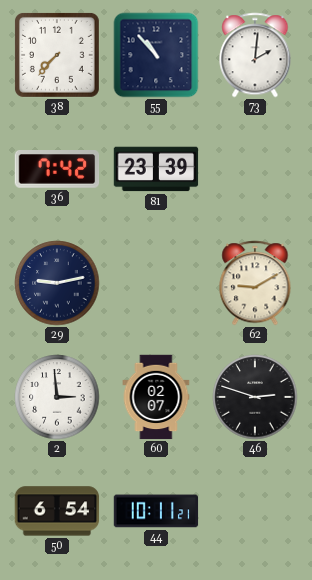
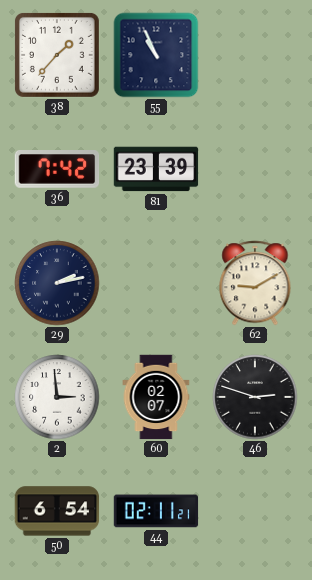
38: 7:37 -> 1:37 (57, 55)
55: 10:53 -> 10:56 (156, 55)
73: 2:01 -> none (255, 55)
29: 9:13 -> 2:13 (57, 283)
44: 10:11 -> 02:11 (156, 511)
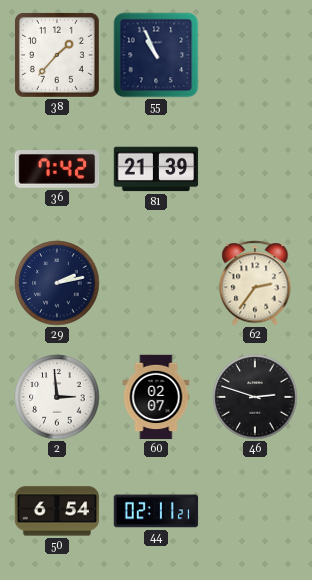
81: 23:39 -> 21:39 (156, 169)
62: 9:10 -> 2:36 (255, 283)
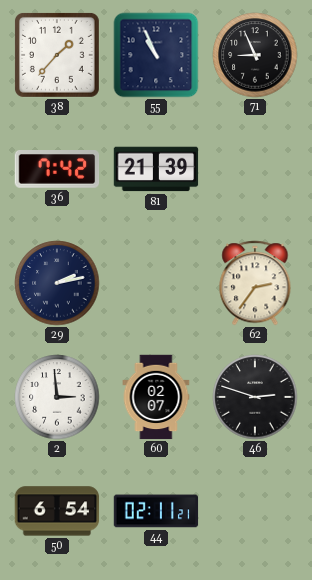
71: none -> 8:56 (255, 55)
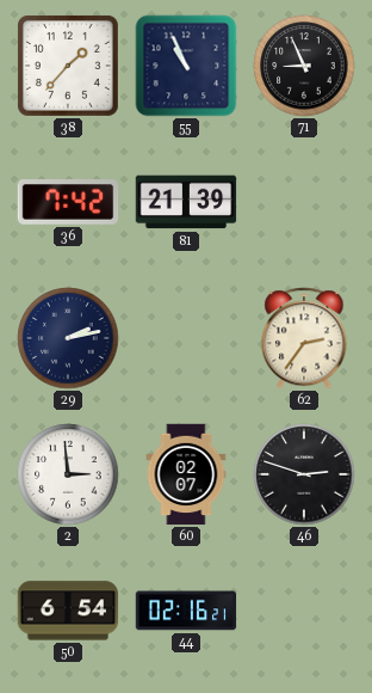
44: 02:11 -> 02:16 (186, 611)
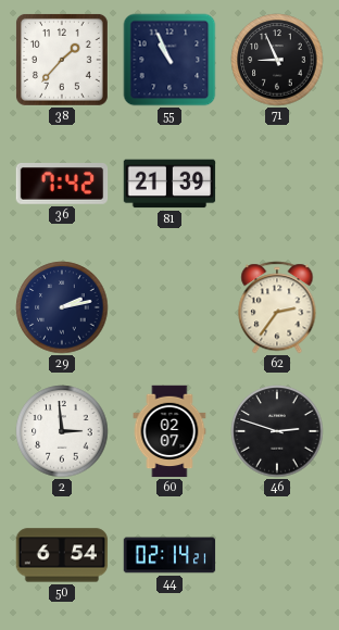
44: 02:16 -> 02:14 (169, 555)
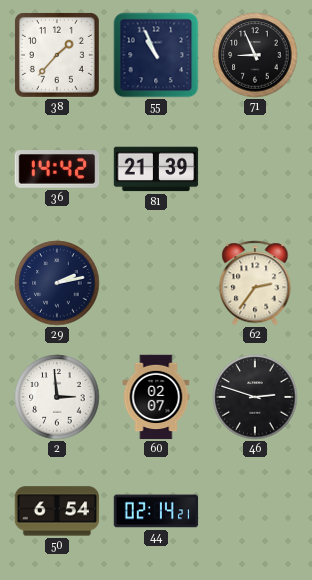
36: 7:42 -> 14:42 (57, 170)
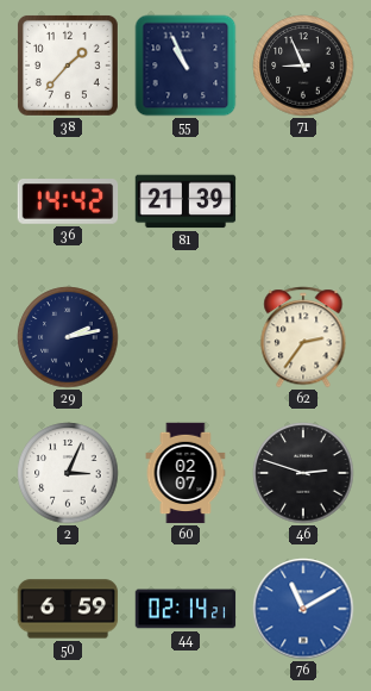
2: 2:59 -> 3:04 (68, 473)
50: 6:54 -> 6:59 (68, 609)
76: none -> 11:10 (303, 609)
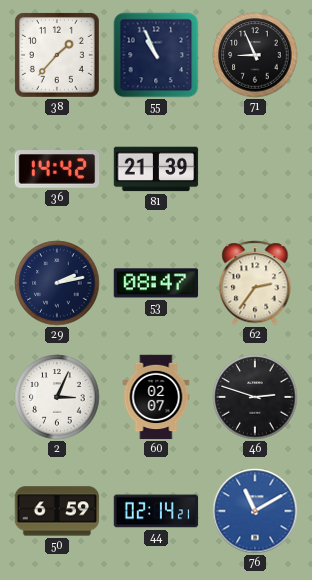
53: none -> 08:47 (156, 283)
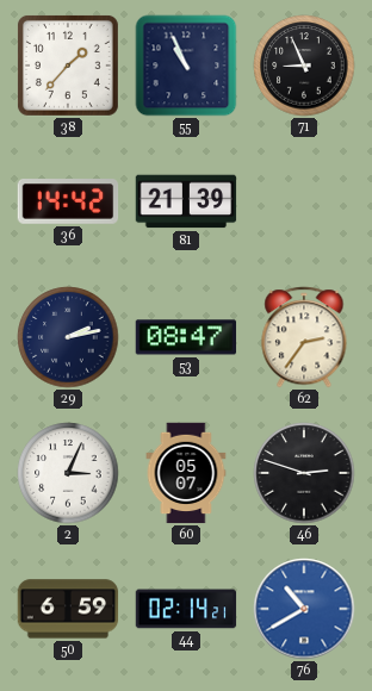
60: 02:07 -> 05:07 (186, 473)
76: 11:10 -> 10:40 (304, 609)
